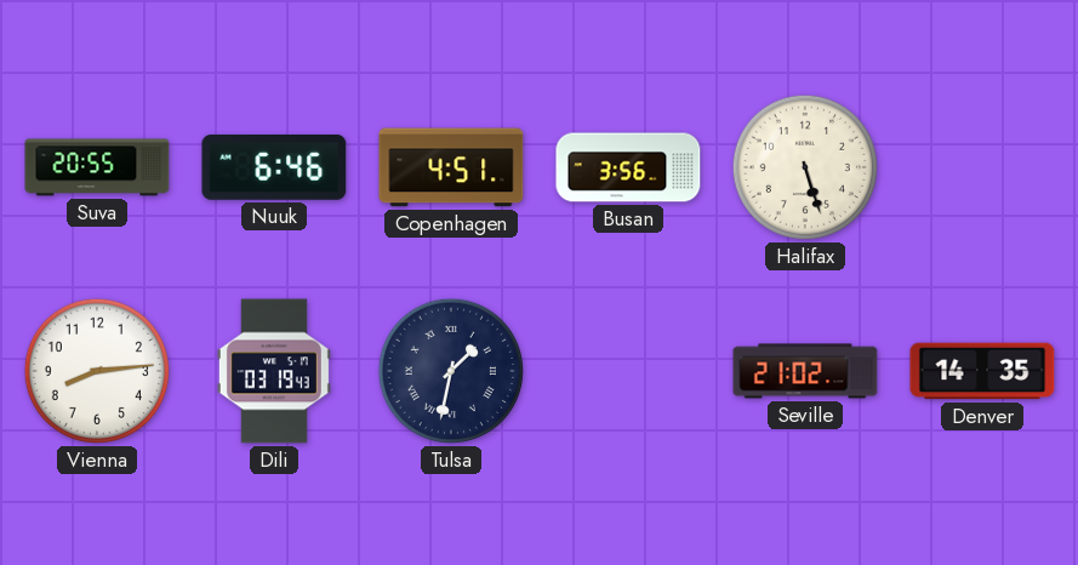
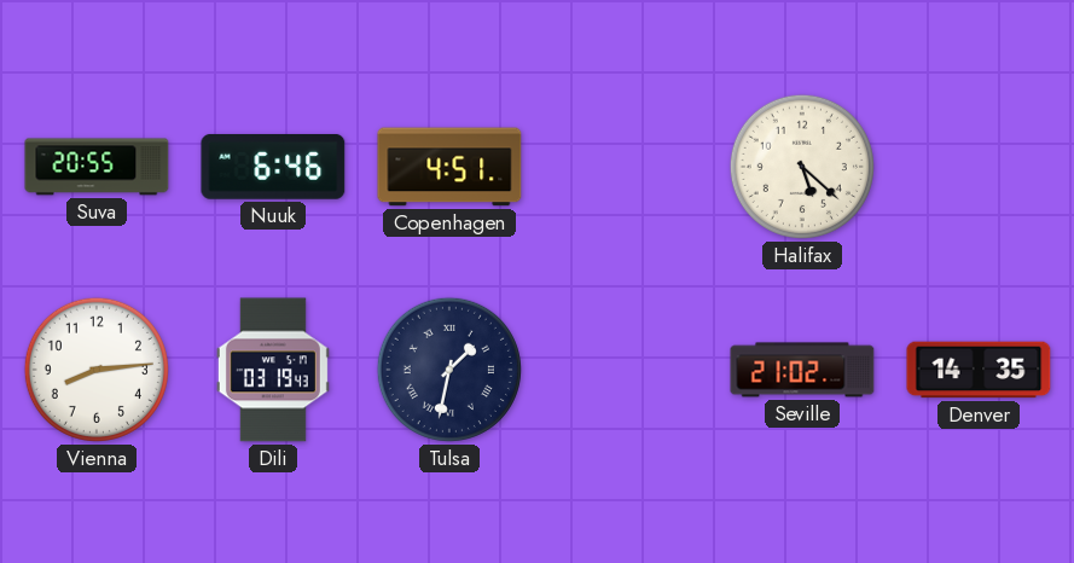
Busan: 3:56 -> none (628, 167)
Halifax: 5:27 -> 5:22 (802, 167)
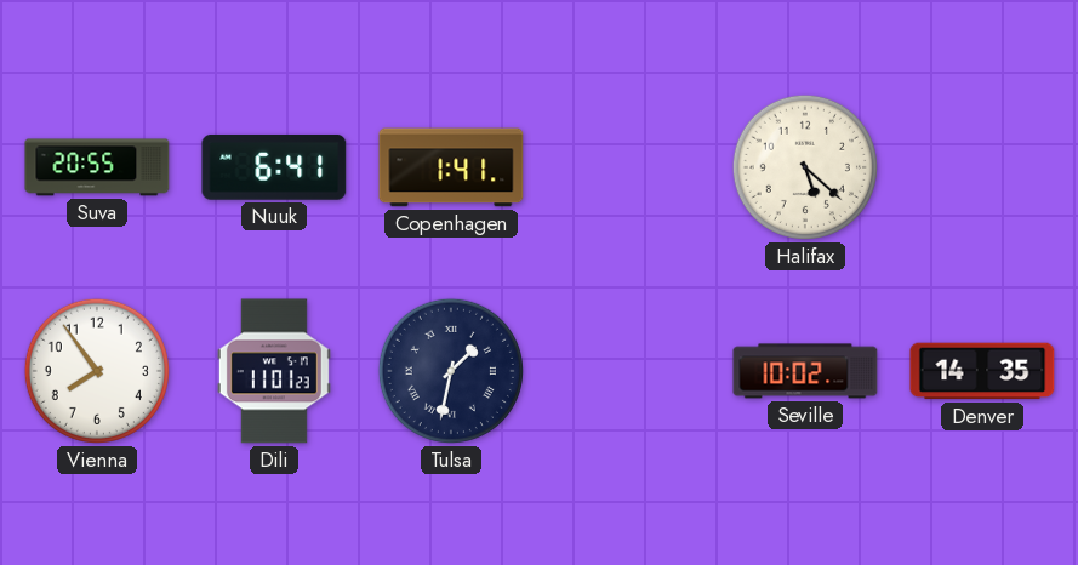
Nuuk: 6:46 -> 6:41 (274, 167)
Copenhagen: 4:51 -> 1:41 (451, 167)
Vienna: 8:14 -> 7:54 (97, 371)
Dili: 03:19 -> 11:01 (274, 371)
Seville: 21:02 -> 10:02 (805, 371)
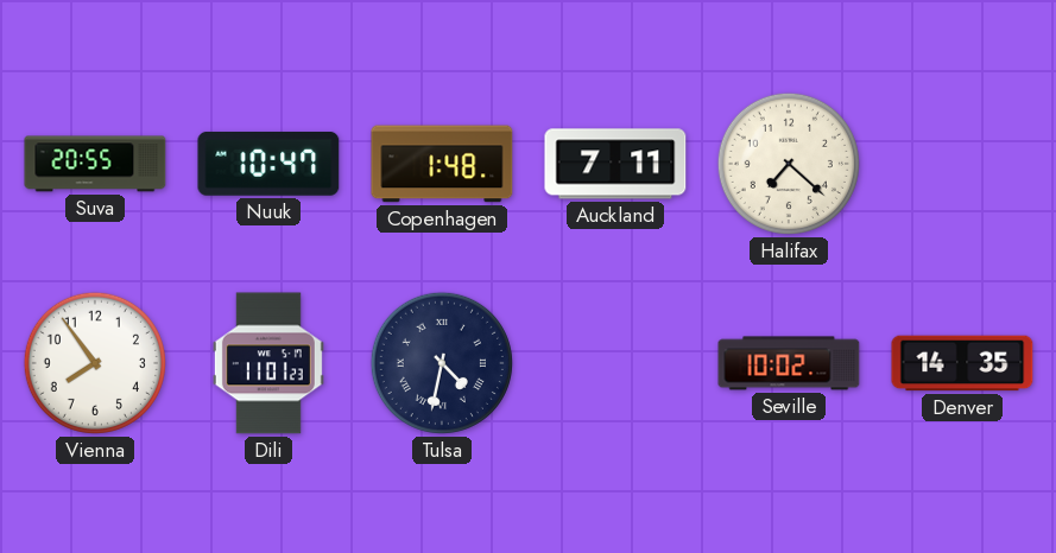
Nuuk: 6:41 -> 10:47 (268, 164)
Copenhagen: 1:41 -> 1:48 (442, 164)
Auckland: none -> 7:11 (615, 164)
Halifax: 5:22 -> 7:22 (789, 164)
Tulsa: 1:32 -> 4:32 (442, 363)
